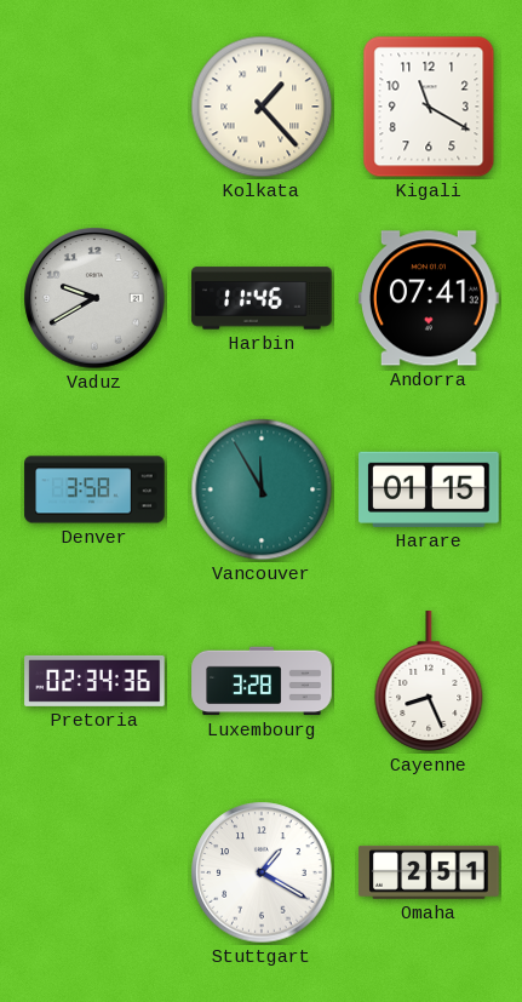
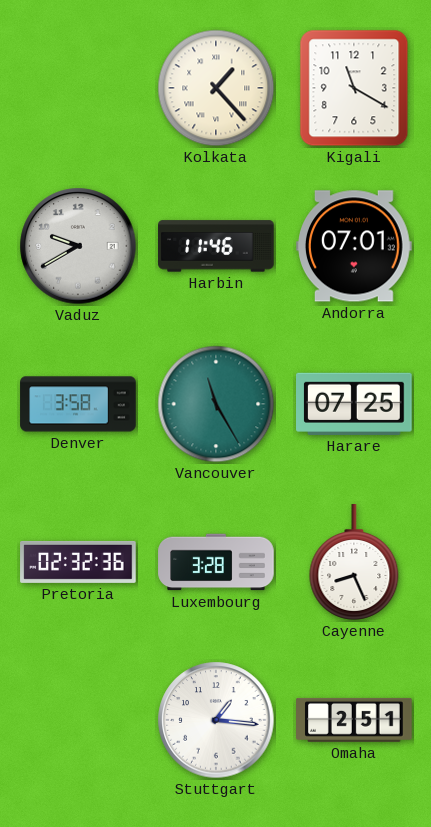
Andorra: 07:41 -> 07:01 (355, 246)
Vancouver: 11:55 -> 11:25 (216, 404)
Harare: 01:15 -> 07:25 (355, 404)
Pretoria: 02:34 -> 02:32 (78, 562)
Stuttgart: 1:20 -> 1:16 (216, 720)
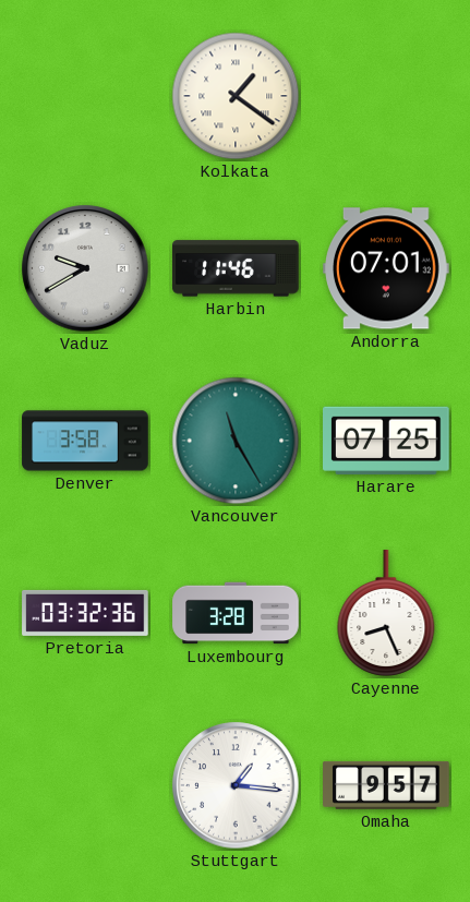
Kolkata: 1:23 -> 1:21 (236, 96)
Kigali: 11:20 -> none (354, 88)
Pretoria: 02:32 -> 03:32 (85, 613)
Omaha: 2:51 -> 9:57 (386, 785)
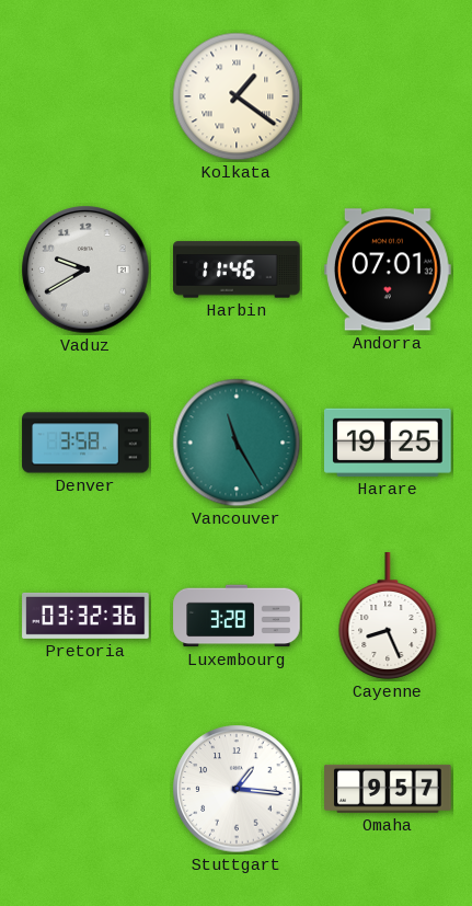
Harare: 07:25 -> 19:25 (389, 443)
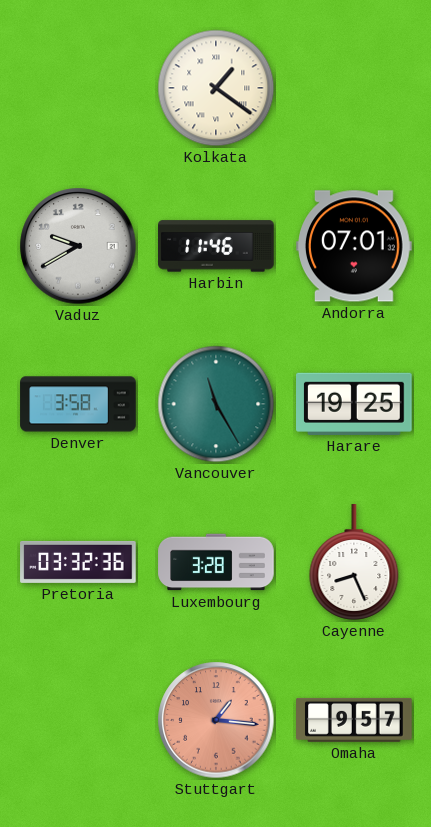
Stuttgart dial: white -> salmon (216, 720)
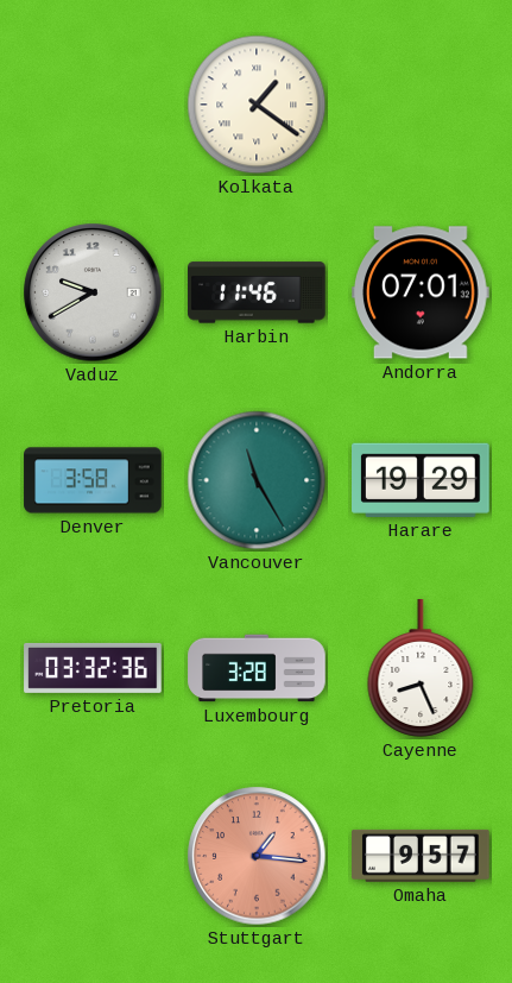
Harare: 19:25 -> 19:29 (422, 480)
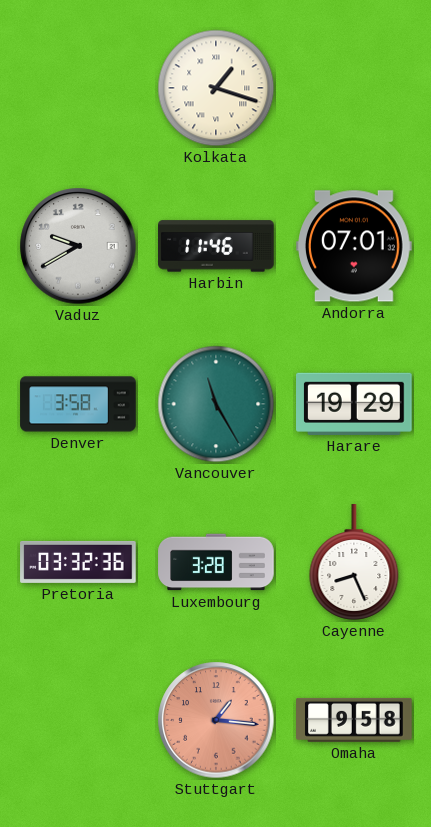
Kolkata: 1:21 -> 1:18 (216, 88)
Omaha: 9:57 -> 9:58 (354, 720)
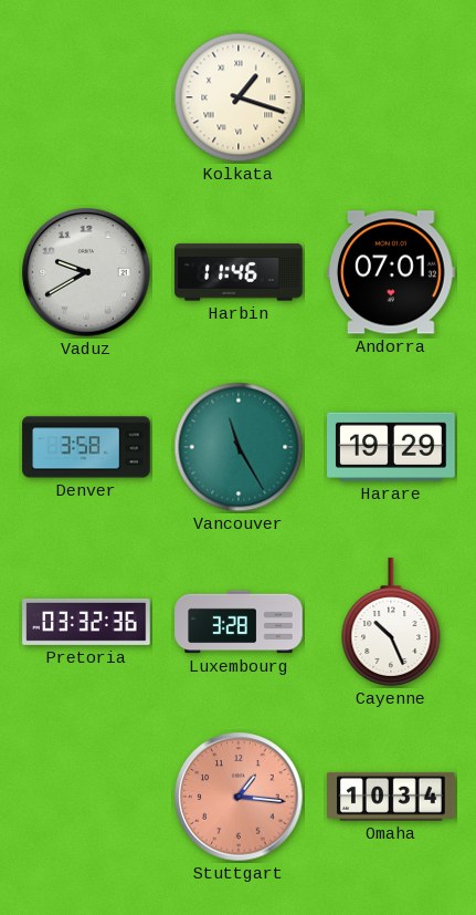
Cayenne: 8:26 -> 10:26 (391, 622)
Omaha: 9:58 -> 10:34 (391, 797)
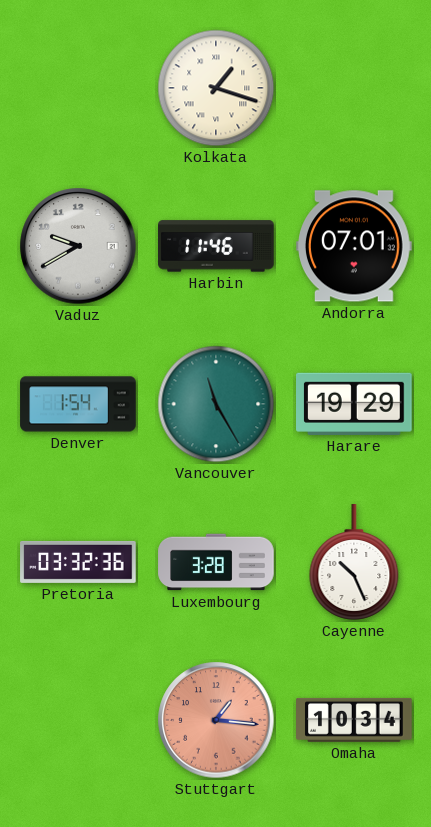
Denver: 3:58 -> 1:54 (78, 404)
